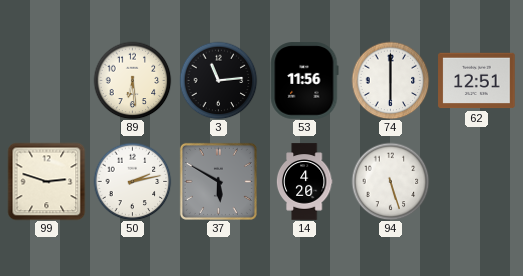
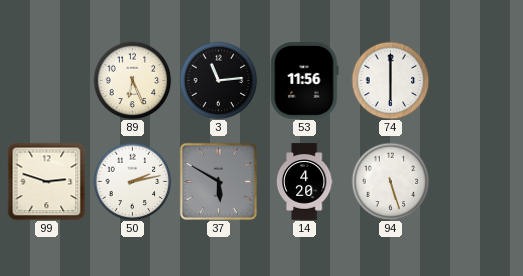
89: 6:29 -> 6:26 (132, 80)
62: 12:51 -> none (477, 81)
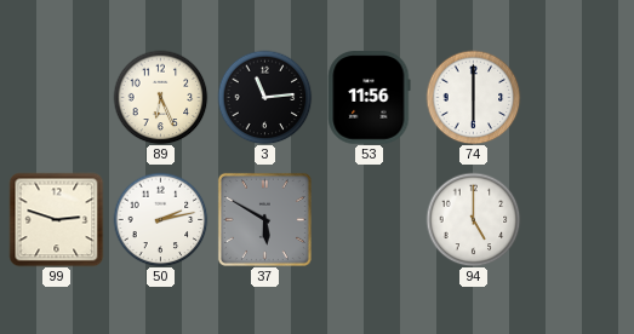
14: 4:20 -> none (304, 182)
94: 5:27 -> 5:00 (473, 219)
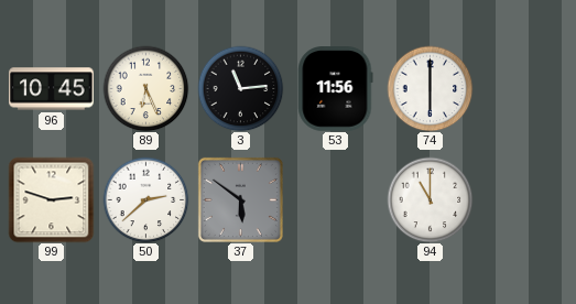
96: none -> 10:45 (52, 89)
50: 2:13 -> 2:38 (145, 199)
37: 5:50 -> 5:51 (240, 199)
94: 5:00 -> 11:00 (430, 199)
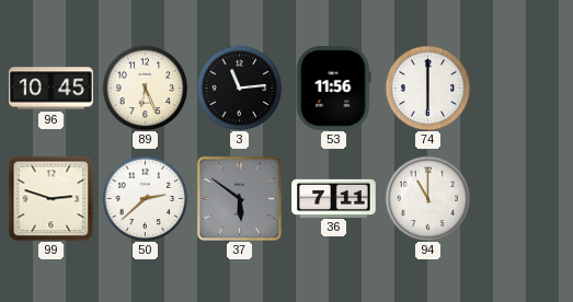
36: none -> 7:11 (334, 198)
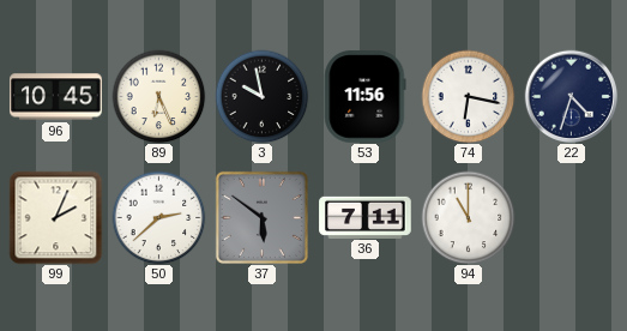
3: 11:14 -> 9:58 (261, 96)
74: 6:00 -> 6:17 (468, 96)
22: none -> 4:33 (571, 96)
99: 2:48 -> 2:04 (55, 217)
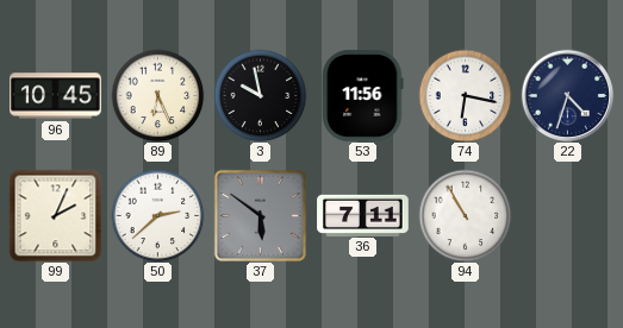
94: 11:00 -> 10:55 (465, 215)
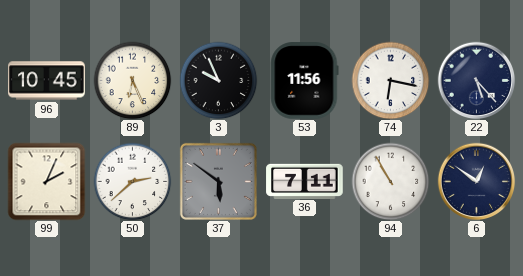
3: 9:58 -> 9:56 (218, 80)
22: 4:33 -> 5:23 (476, 80)
6: none -> 12:51 (476, 181)
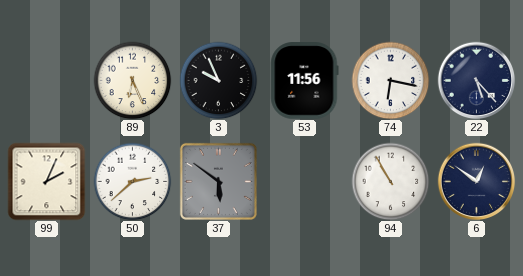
96: 10:45 -> none (47, 81)
36: 7:11 -> none (305, 181)
